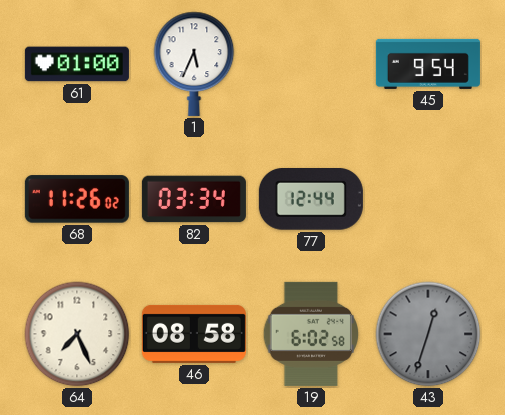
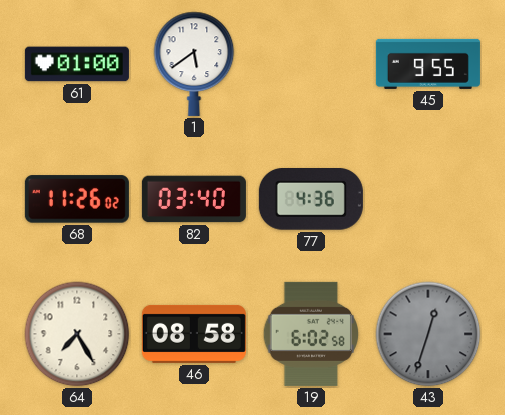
1: 5:34 -> 5:39 (194, 64)
45: 9:54 -> 9:55 (428, 64)
82: 03:34 -> 03:40 (194, 199)
77: 12:44 -> 4:36 (311, 199)
64: 7:26 -> 7:25 (77, 334)
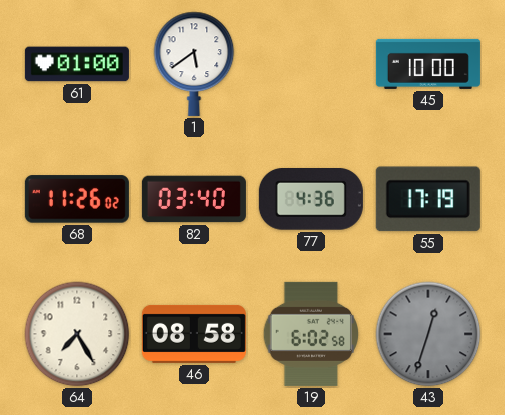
45: 9:55 -> 10:00 (428, 64)
55: none -> 17:19 (428, 199)
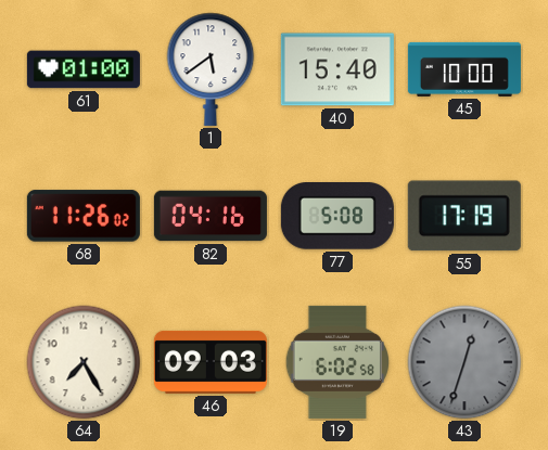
40: none -> 15:40 (337, 69)
82: 03:40 -> 04:16 (211, 216)
77: 4:36 -> 5:08 (337, 216)
46: 08:58 -> 09:03 (211, 362)
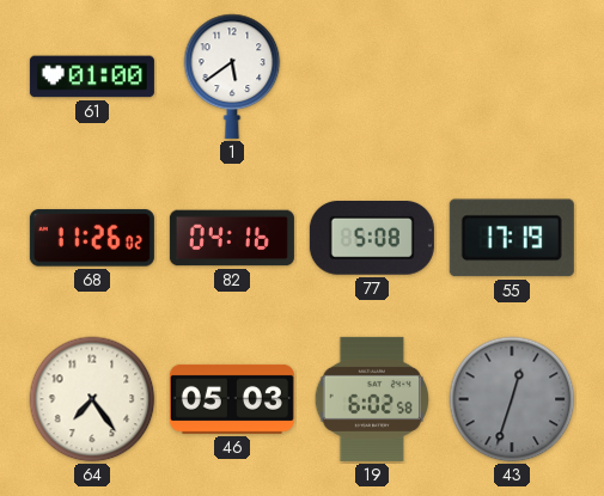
40: 15:40 -> none (337, 69)
45: 10:00 -> none (464, 69)
64: 7:25 -> 7:24 (92, 399)
46: 09:03 -> 05:03 (232, 399)
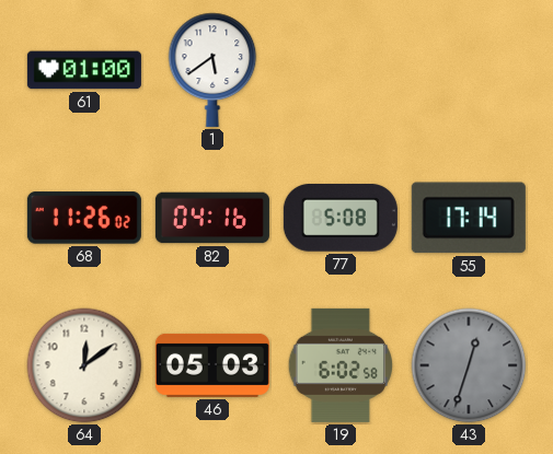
55: 17:19 -> 17:14 (469, 218)
64: 7:24 -> 12:09 (84, 365)
